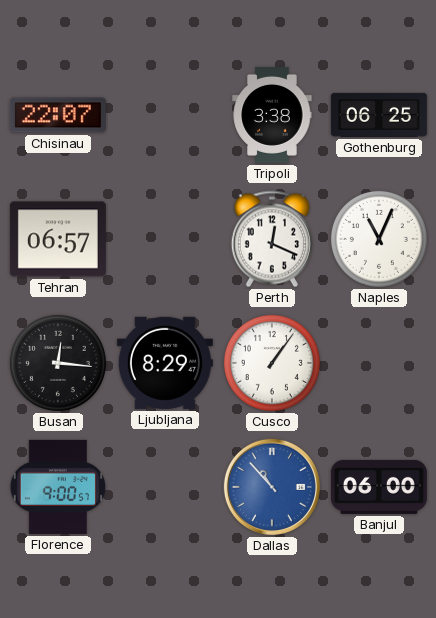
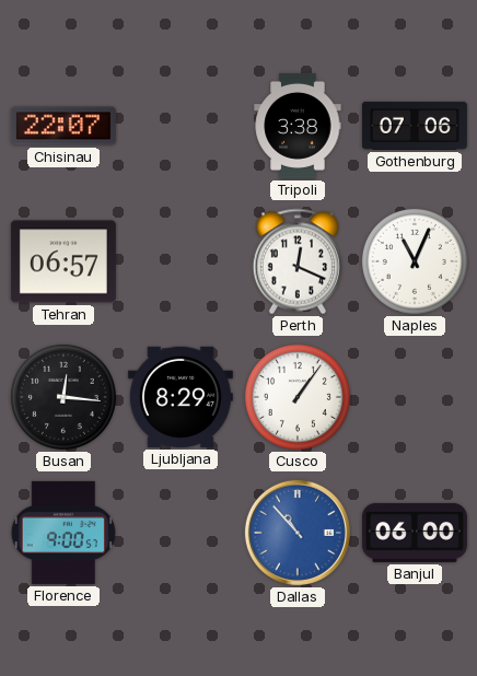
Gothenburg: 06:25 -> 07:06 (415, 126)
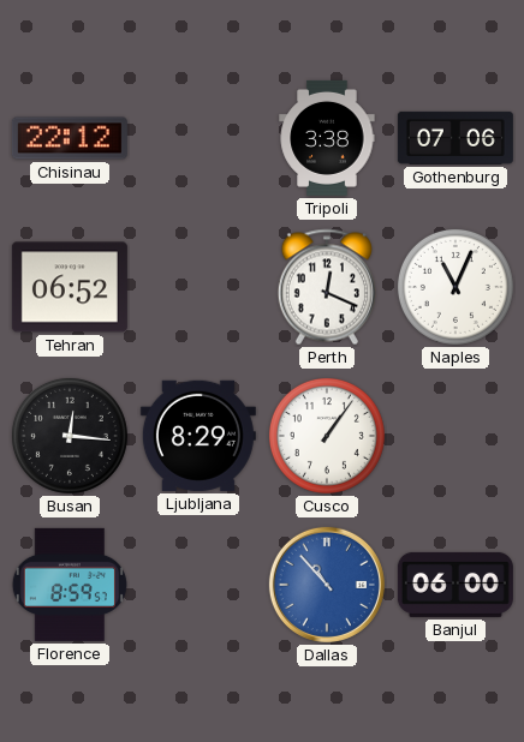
Chisinau: 22:07 -> 22:12 (70, 138)
Tehran: 06:57 -> 06:52 (70, 287)
Florence: 9:00 -> 8:59 (70, 585)
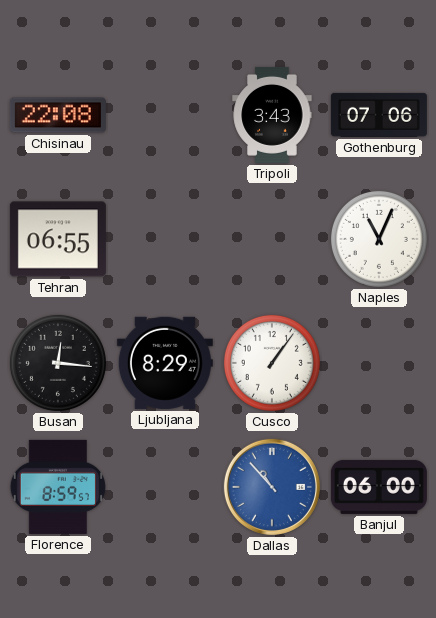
Chisinau: 22:12 -> 22:08 (58, 115)
Tripoli: 3:38 -> 3:43 (272, 115)
Tehran: 06:52 -> 06:55 (58, 239)
Perth: 12:19 -> none (327, 287)
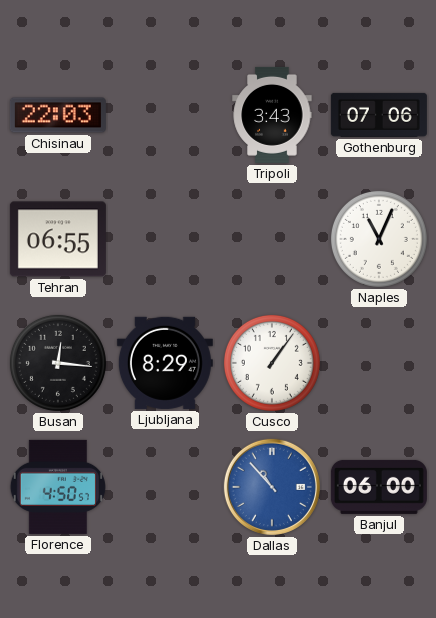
Chisinau: 22:08 -> 22:03 (58, 115)
Florence: 8:59 -> 4:50 (58, 487)
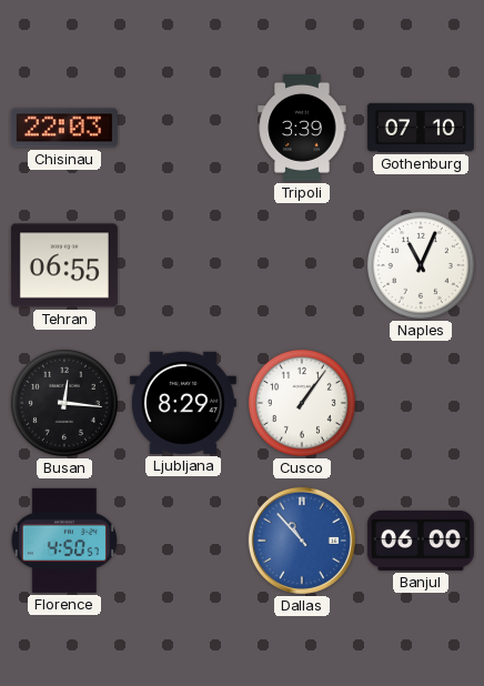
Tripoli: 3:43 -> 3:39 (302, 128)
Gothenburg: 07:06 -> 07:10 (421, 128)
